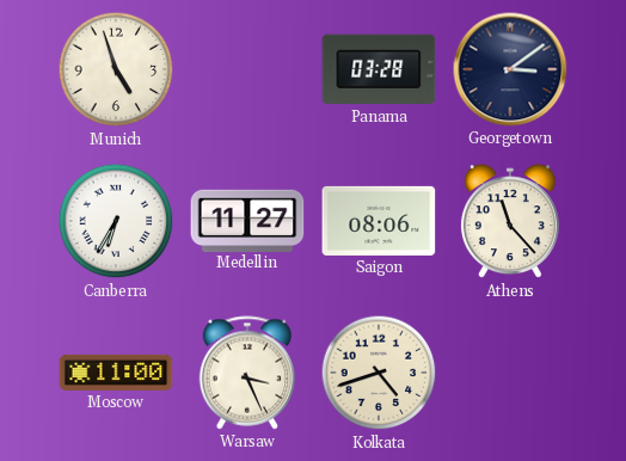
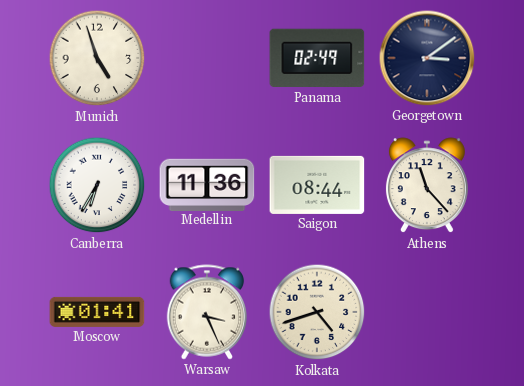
Panama: 03:28 -> 02:49 (317, 58)
Medellin: 11:27 -> 11:36 (207, 184)
Saigon: 08:06 -> 08:44 (317, 185)
Moscow: 11:00 -> 01:41 (97, 312)
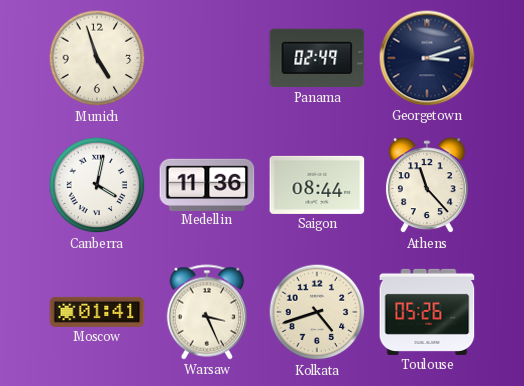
Georgetown: 3:09 -> 3:12 (427, 58)
Canberra: 6:35 -> 4:02 (97, 185)
Toulouse: none -> 05:26 (427, 312)
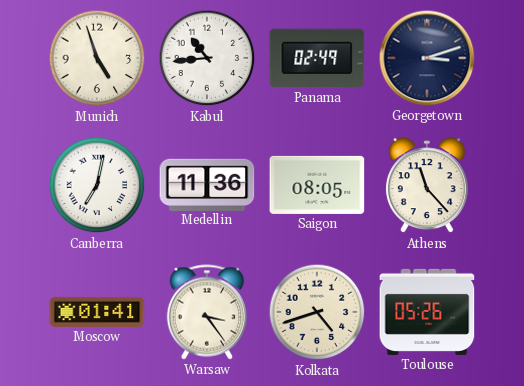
Kabul: none -> 10:44 (207, 58)
Canberra: 4:02 -> 7:02 (97, 185)
Saigon: 08:44 -> 08:05 (317, 185)
Warsaw: 3:26 -> 3:24 (207, 312)
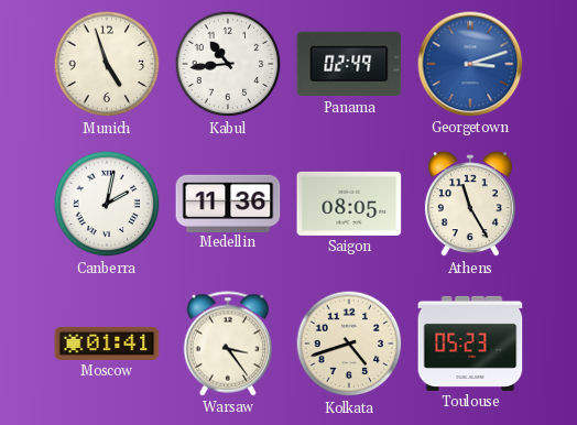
Georgetown dial: navy -> blue (470, 64)
Canberra: 7:02 -> 2:02 (107, 204)
Athens: 11:23 -> 11:25 (470, 205)
Toulouse: 05:26 -> 05:23 (470, 344)
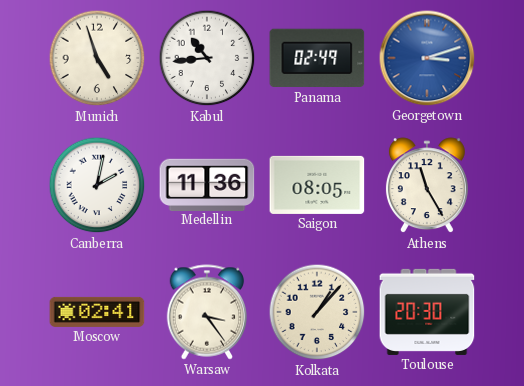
Moscow: 01:41 -> 02:41 (97, 312)
Kolkata: 4:42 -> 1:07 (317, 312)
Toulouse: 05:23 -> 20:30 (427, 312)
